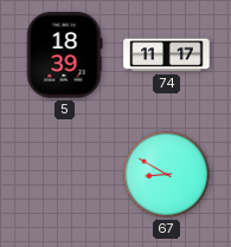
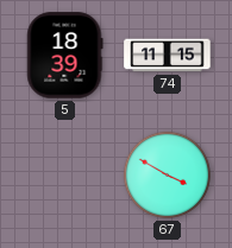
74: 11:17 -> 11:15 (168, 56)
67: 8:50 -> 3:50 (167, 174)
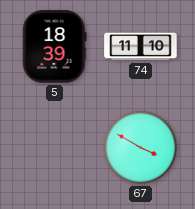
74: 11:15 -> 11:10 (141, 47)
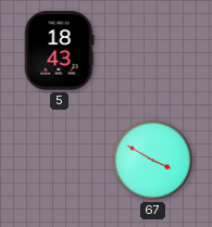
5: 18:39 -> 18:43 (60, 51)
74: 11:10 -> none (141, 47)
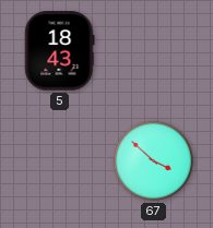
67: 3:50 -> 3:52 (153, 160)
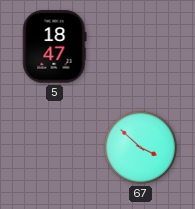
5: 18:43 -> 18:47 (55, 47)
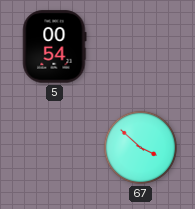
5: 18:47 -> 00:54 (55, 47)
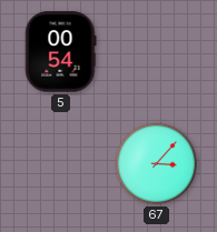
67: 3:52 -> 3:07 (156, 163)
